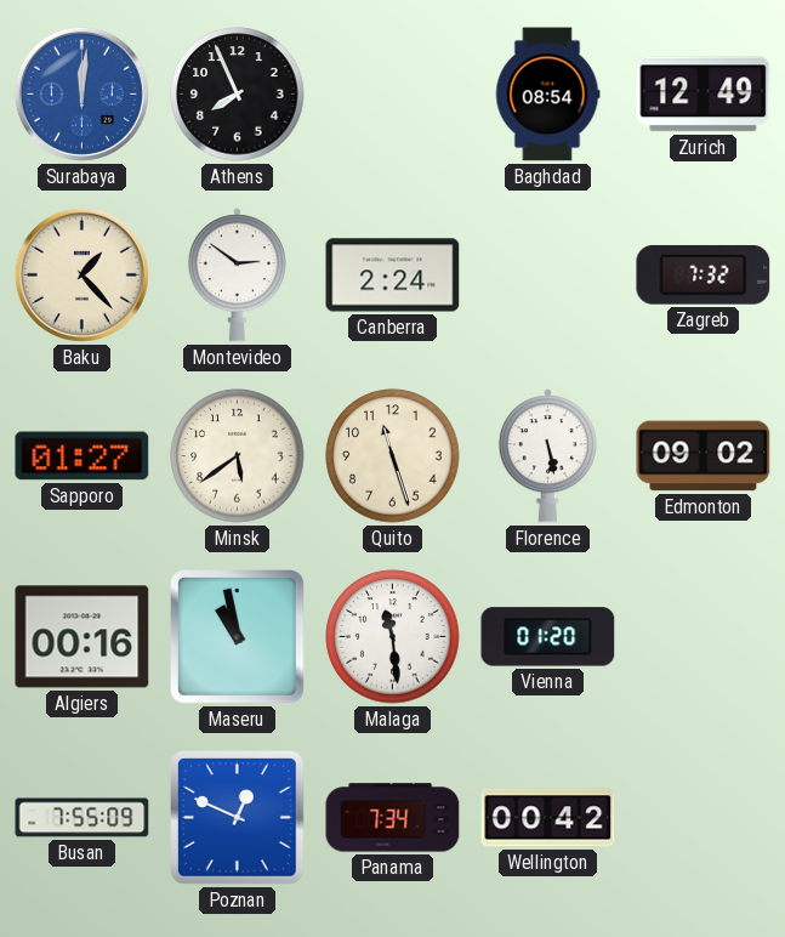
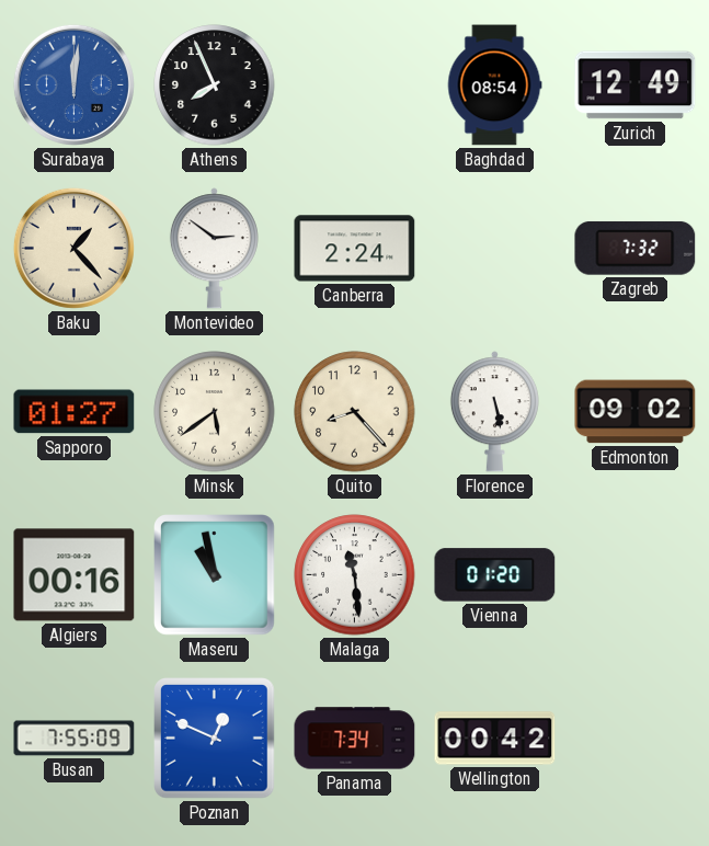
Quito: 11:27 -> 8:23 (355, 412)
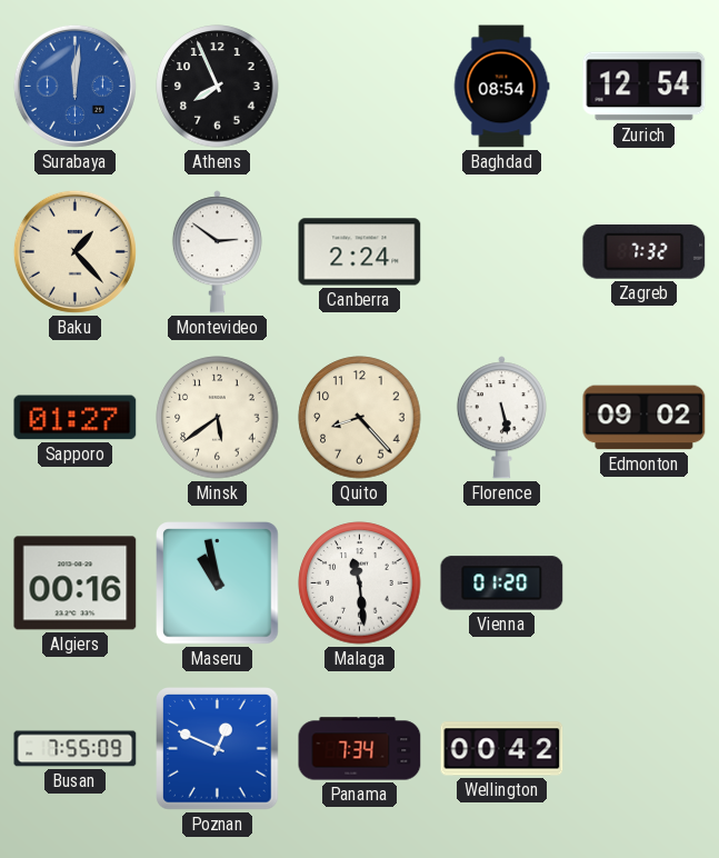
Zurich: 12:49 -> 12:54 (645, 87)
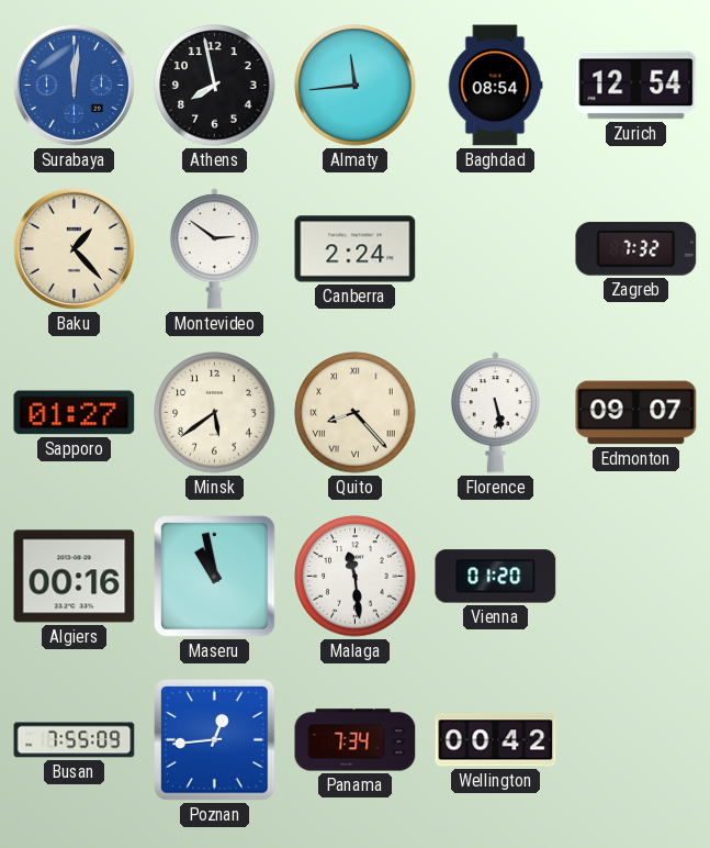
Athens: 7:56 -> 7:58 (215, 86)
Almaty: none -> 11:44 (356, 86)
Quito numerals: Arabic -> Roman (356, 413)
Edmonton: 09:02 -> 09:07 (636, 413)
Poznan: 12:49 -> 12:44 (215, 740)
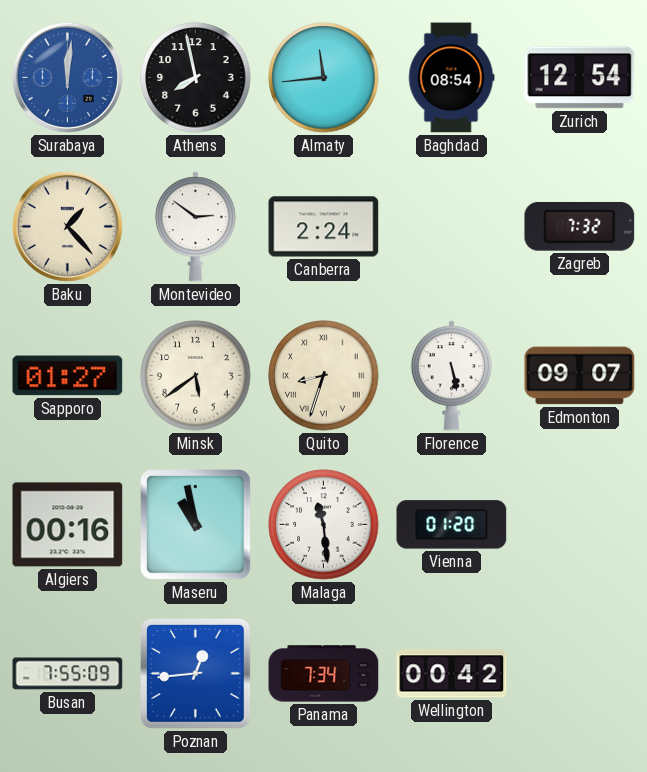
Quito: 8:23 -> 8:33 (324, 376)
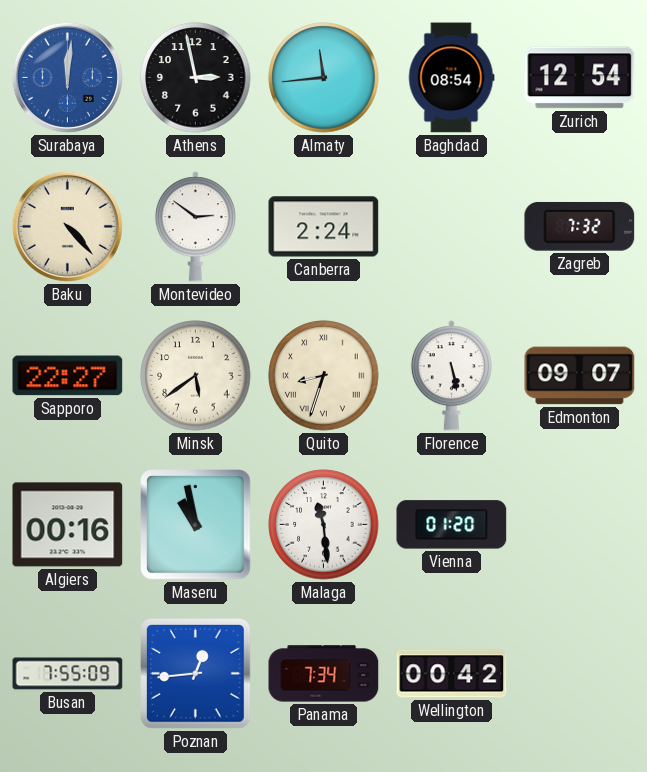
Athens: 7:58 -> 2:58 (196, 78)
Baku: 1:23 -> 4:23 (67, 226)
Sapporo: 01:27 -> 22:27 (68, 376)
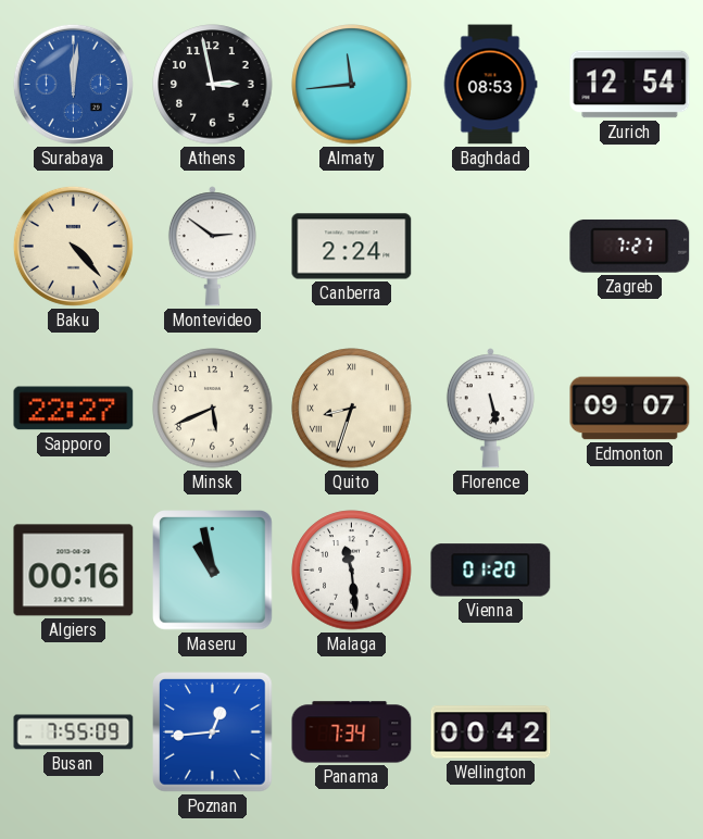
Baghdad: 08:54 -> 08:53 (490, 85)
Zagreb: 7:32 -> 7:27 (630, 247)
Minsk: 5:39 -> 5:41 (213, 409)
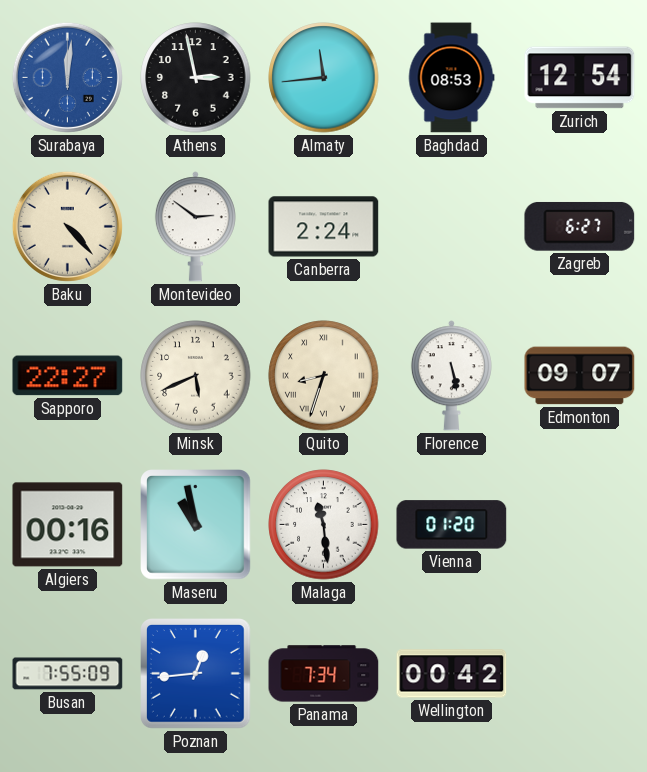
Zagreb: 7:27 -> 6:27 (580, 227)
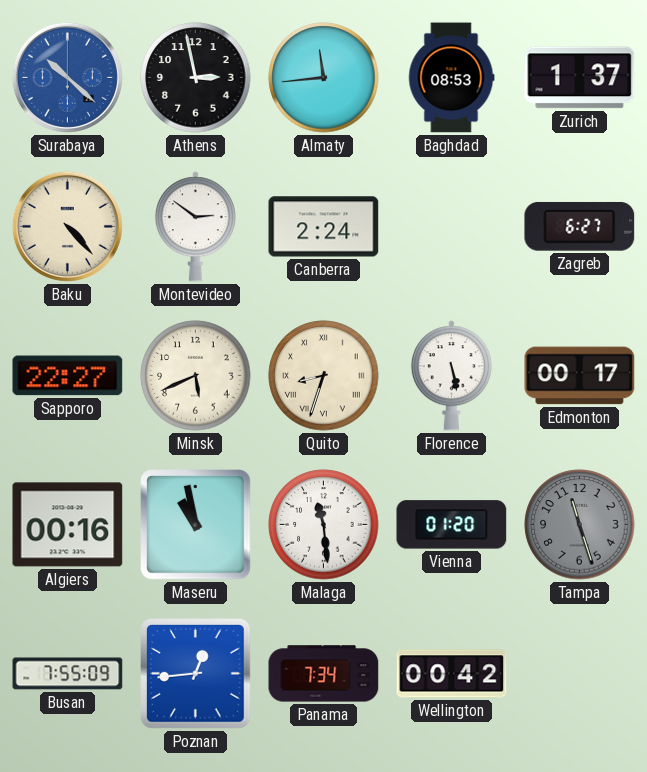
Surabaya: 12:01 -> 10:22 (67, 77)
Zurich: 12:54 -> 1:37 (580, 78)
Edmonton: 09:07 -> 00:17 (580, 376)
Tampa: none -> 11:27 (580, 525)
